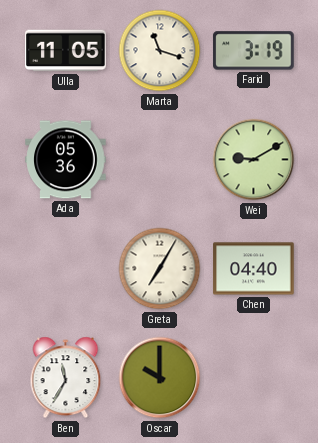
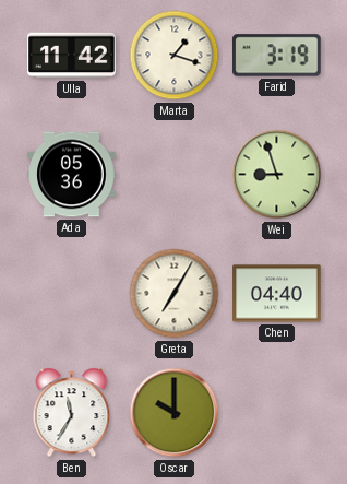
Ulla: 11:05 -> 11:42 (72, 56)
Marta: 11:18 -> 1:18 (175, 56)
Wei: 9:10 -> 8:57 (277, 175)
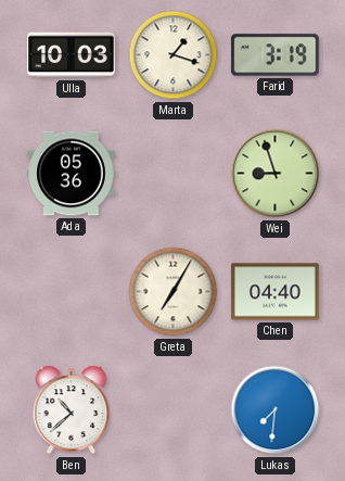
Ulla: 11:42 -> 10:03 (72, 55)
Ben: 11:35 -> 10:38 (72, 410)
Oscar: 10:00 -> none (175, 413)
Lukas: none -> 7:31 (276, 410)
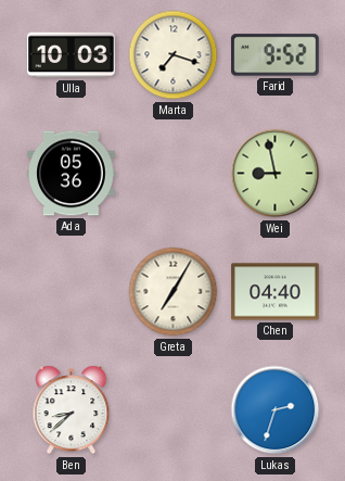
Marta: 1:18 -> 7:18 (174, 55)
Farid: 3:19 -> 9:52 (276, 55)
Wei: 8:57 -> 8:58 (276, 174)
Ben: 10:38 -> 8:38 (72, 410)
Lukas: 7:31 -> 2:33 (276, 410)
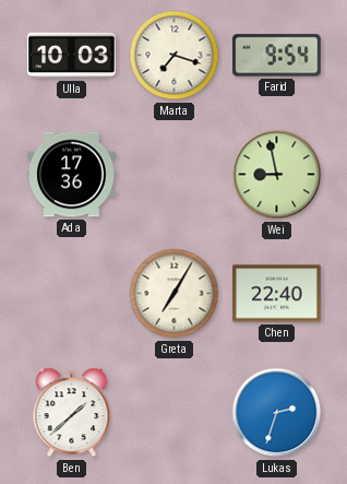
Farid: 9:52 -> 9:54 (277, 56)
Ada: 05:36 -> 17:36 (72, 175)
Chen: 04:40 -> 22:40 (277, 294)
Ben: 8:38 -> 1:38 (72, 413)
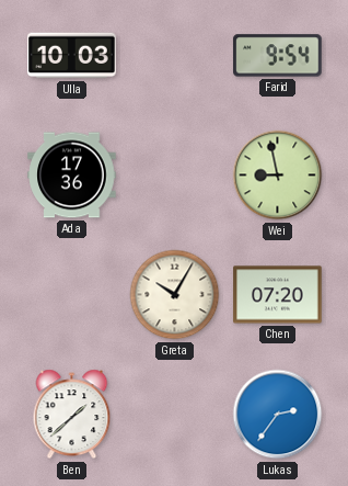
Marta: 7:18 -> none (175, 56)
Greta: 7:05 -> 10:05 (175, 295)
Chen: 22:40 -> 07:20 (278, 295)
Lukas: 2:33 -> 2:36 (278, 415)
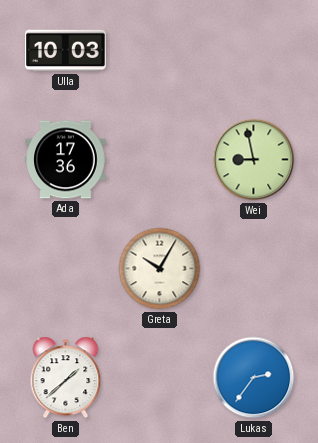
Farid: 9:54 -> none (278, 56)
Chen: 07:20 -> none (278, 295)
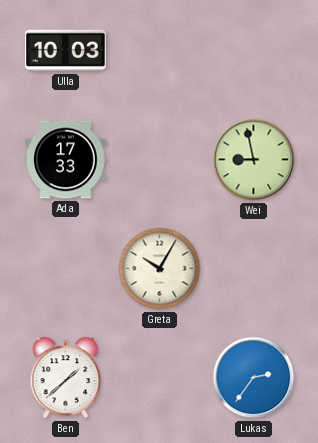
Ada: 17:36 -> 17:33 (66, 160)
